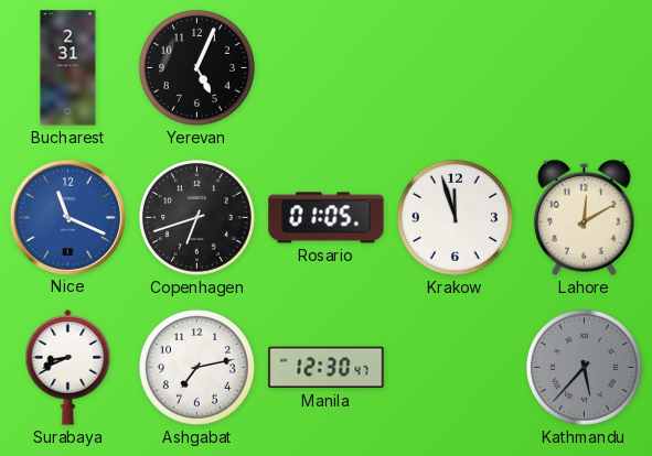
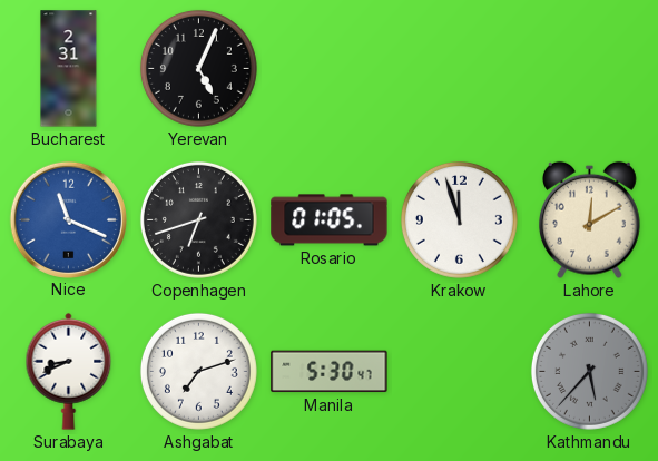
Ashgabat: 7:13 -> 7:12 (198, 371)
Manila: 12:30 -> 5:30 (330, 372)
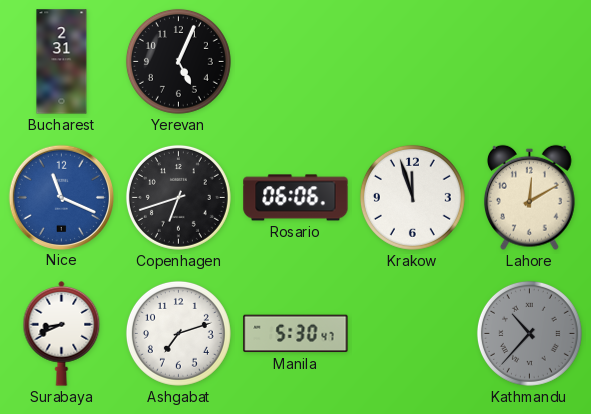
Rosario: 01:05 -> 06:06 (296, 198)
Kathmandu: 5:37 -> 10:37 (529, 333)
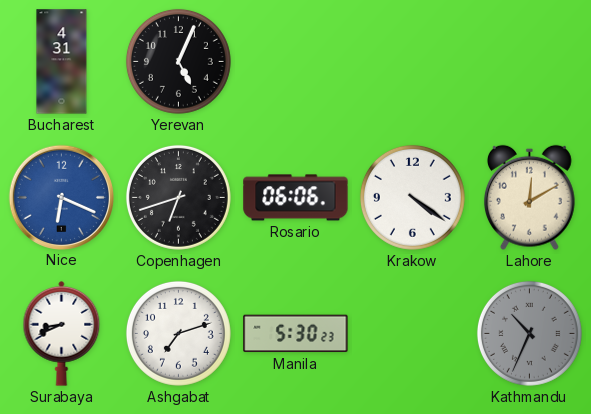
Bucharest: 2:31 -> 4:31 (62, 62)
Nice: 11:19 -> 6:19 (61, 197)
Krakow: 11:57 -> 4:21 (412, 197)
Manila: 5:30:47 -> 5:30:23 (296, 334)
Kathmandu: 10:37 -> 10:34 (529, 333)
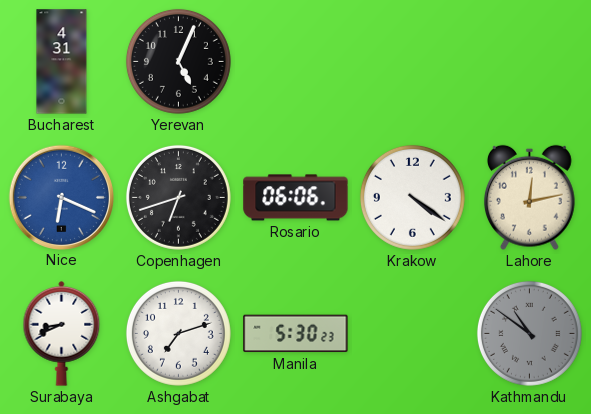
Lahore: 12:10 -> 12:13 (529, 197)
Kathmandu: 10:34 -> 10:51 (529, 333)
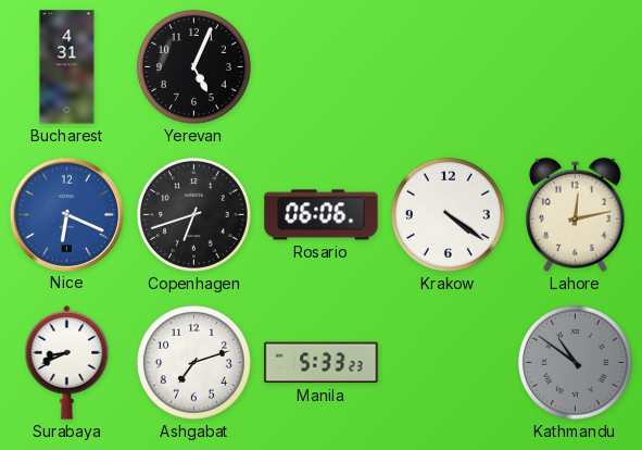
Manila: 5:30 -> 5:33 (322, 363)
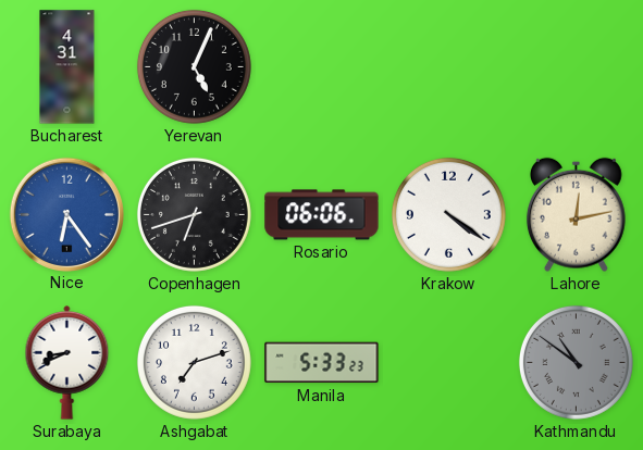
Nice: 6:19 -> 6:24 (66, 214)
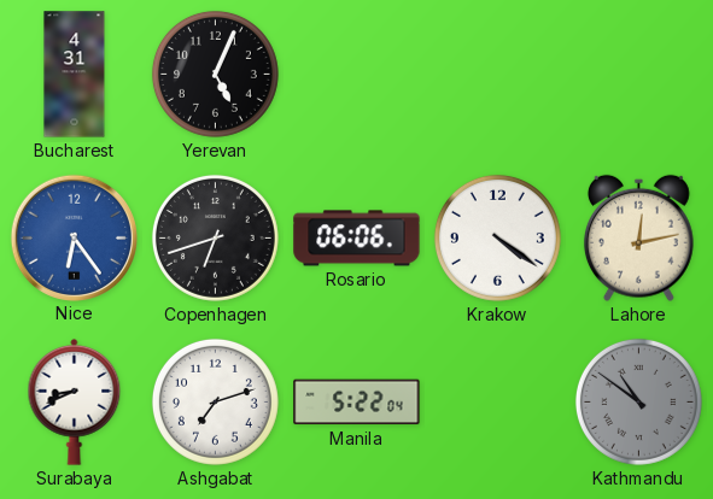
Manila: 5:33 -> 5:22 (357, 403)
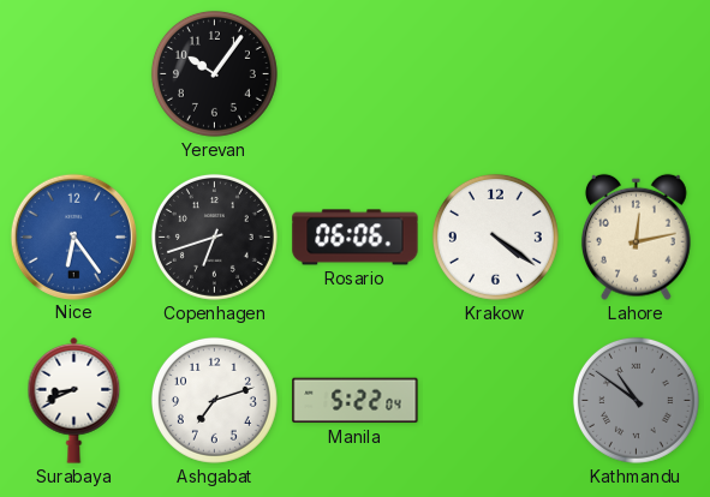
Bucharest: 4:31 -> none (75, 75)
Yerevan: 5:04 -> 10:06 (214, 73)
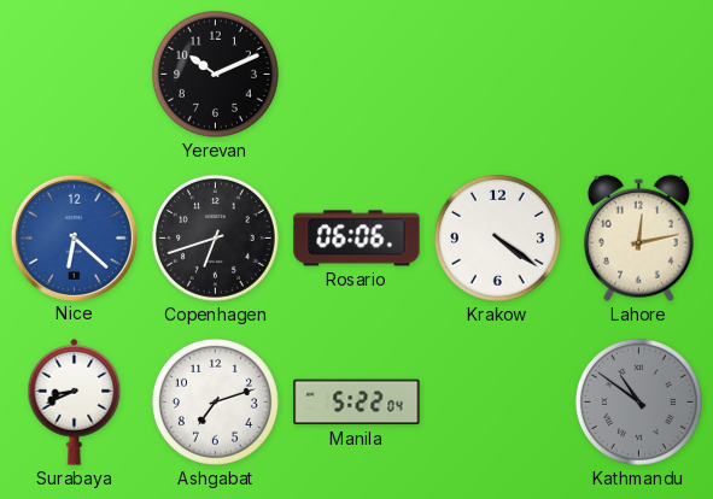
Yerevan: 10:06 -> 10:11 (215, 74)
Nice: 6:24 -> 6:22 (74, 237)
